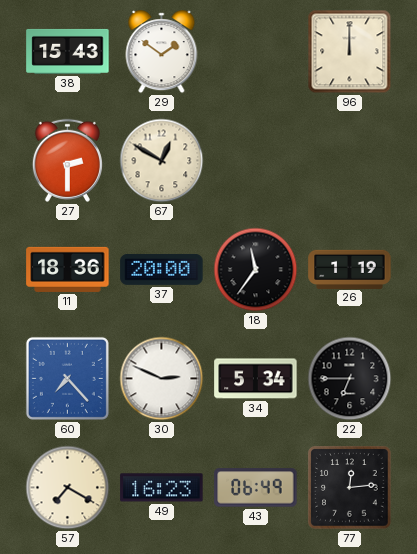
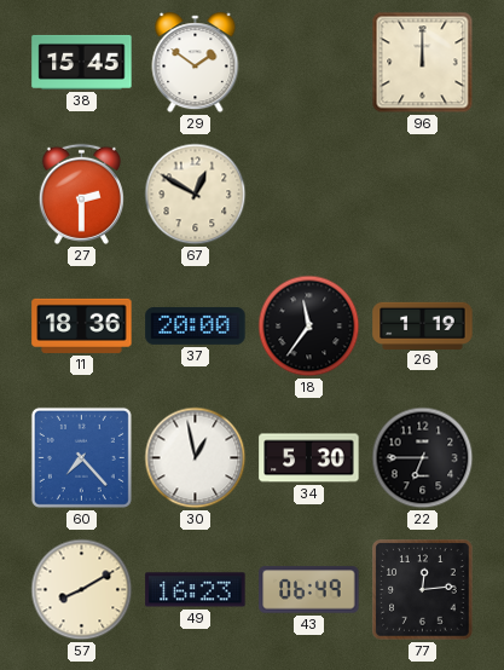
38: 15:43 -> 15:45 (82, 62)
30: 2:49 -> 12:58 (196, 458)
34: 5:34 -> 5:30 (309, 458)
57: 7:20 -> 8:10 (82, 590)
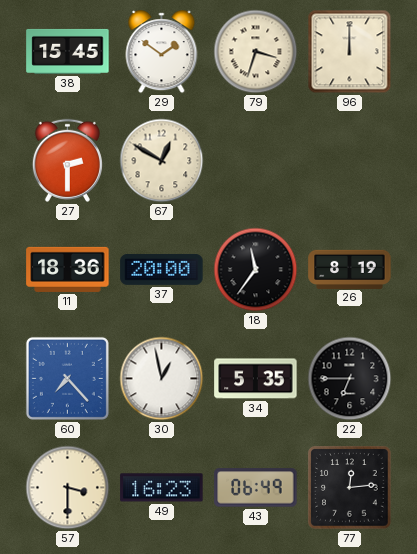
79: none -> 3:33 (256, 52)
26: 1:19 -> 8:19 (350, 269)
34: 5:30 -> 5:35 (256, 379)
57: 8:10 -> 3:30 (68, 488)
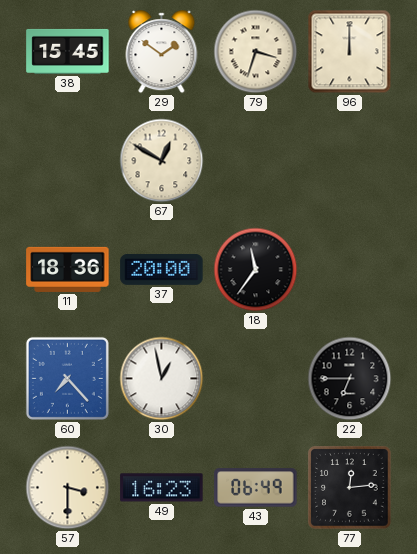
27: 2:30 -> none (67, 160)
26: 8:19 -> none (350, 269)
34: 5:35 -> none (256, 379)
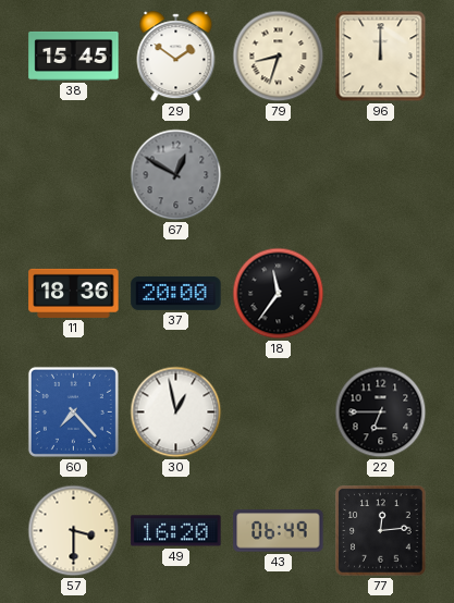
79: 3:33 -> 8:33 (279, 57)
67 dial: cream -> grey (176, 175)
49: 16:23 -> 16:20 (176, 531)
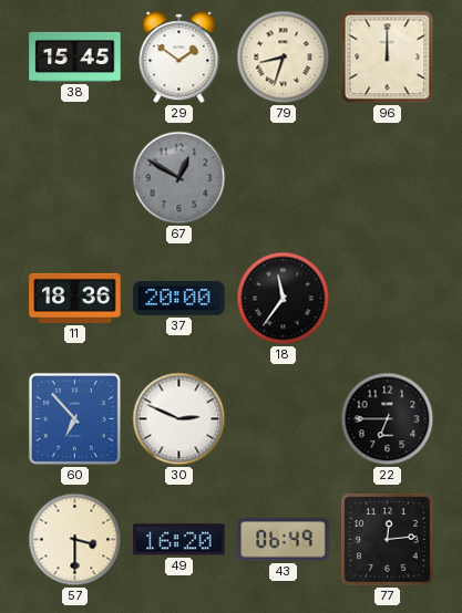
60: 7:23 -> 6:53 (74, 418)
30: 12:58 -> 2:49 (179, 419)
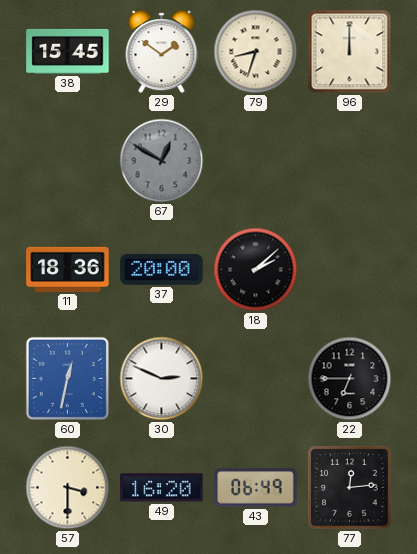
18: 11:36 -> 2:08 (256, 270)
60: 6:53 -> 12:32 (67, 378)
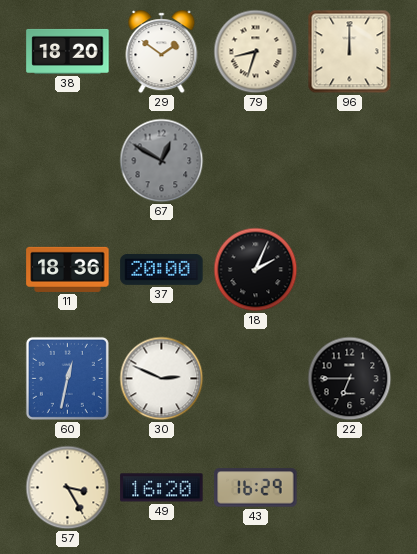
38: 15:45 -> 18:20 (68, 51)
18: 2:08 -> 2:04 (256, 270)
57: 3:30 -> 3:25 (68, 488)
43: 06:49 -> 16:29 (256, 488)
77: 12:14 -> none (350, 488)
